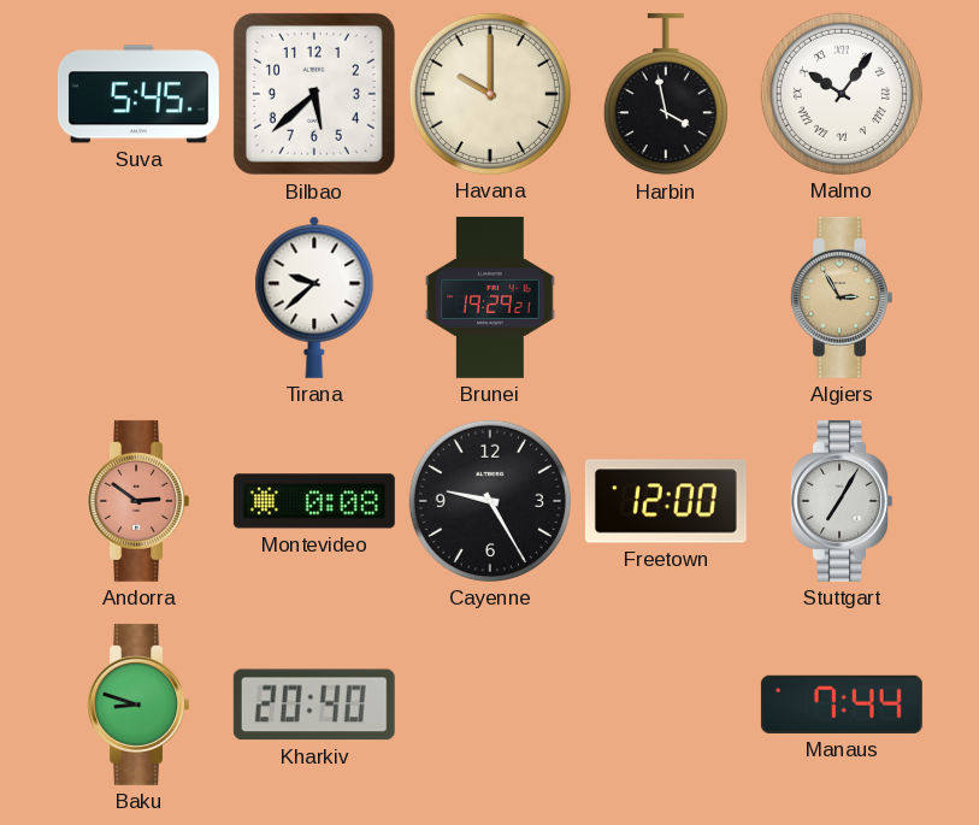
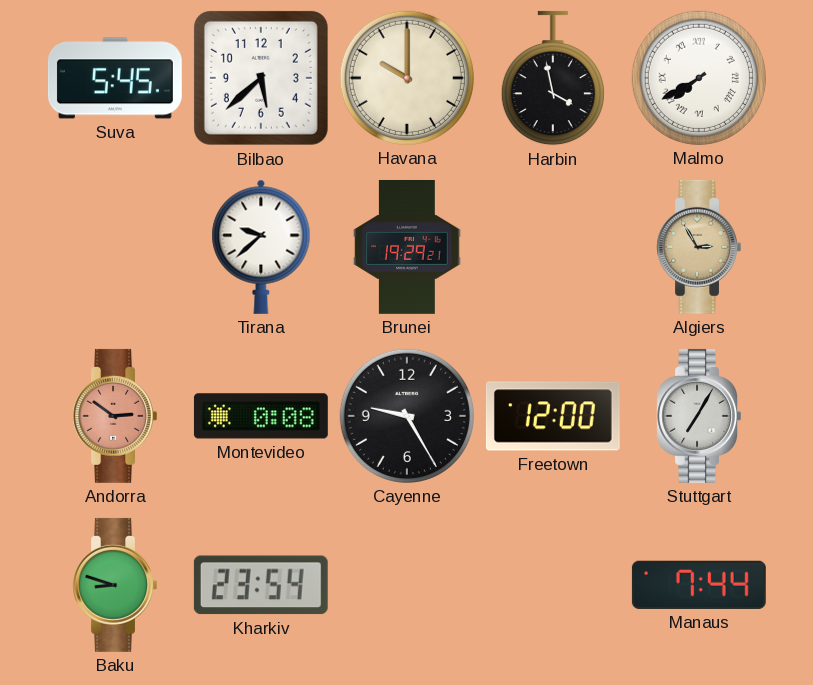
Malmo: 10:06 -> 7:40 (699, 78)
Kharkiv: 20:40 -> 23:54 (261, 585)
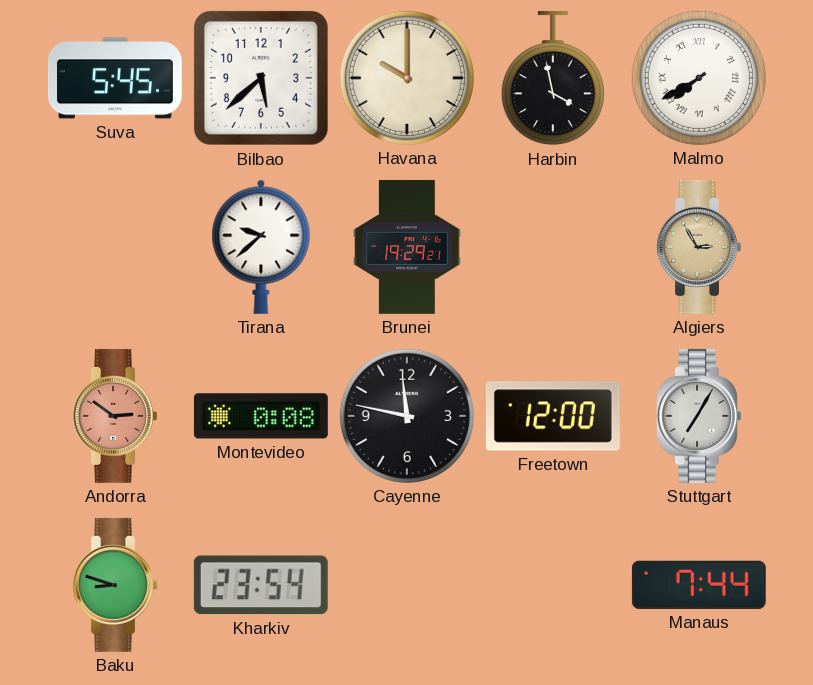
Cayenne: 9:25 -> 11:47 (407, 416)
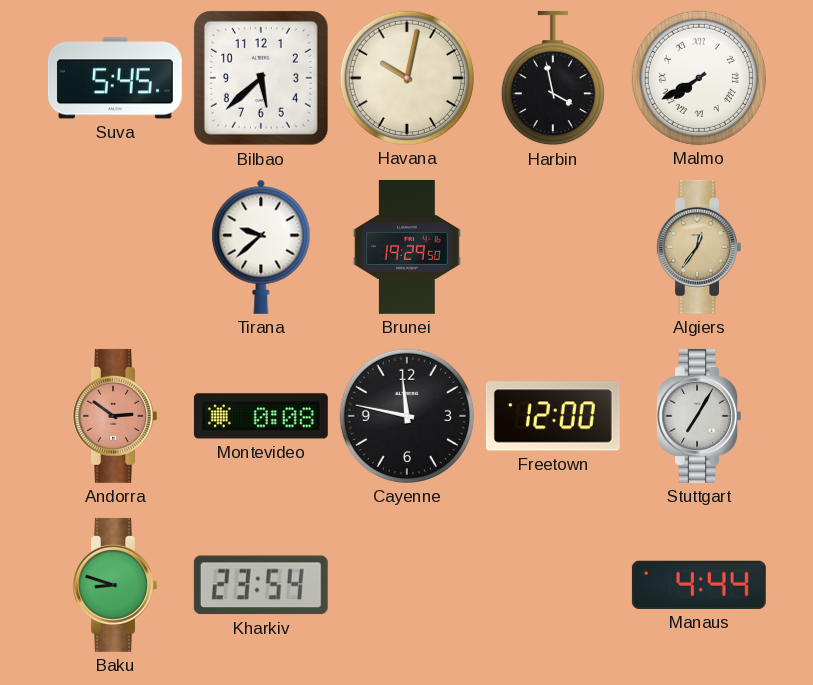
Havana: 10:00 -> 10:02 (407, 78)
Brunei: 19:29:21 -> 19:29:50 (407, 247)
Algiers: 2:55 -> 12:36 (698, 247)
Manaus: 7:44 -> 4:44 (699, 585)
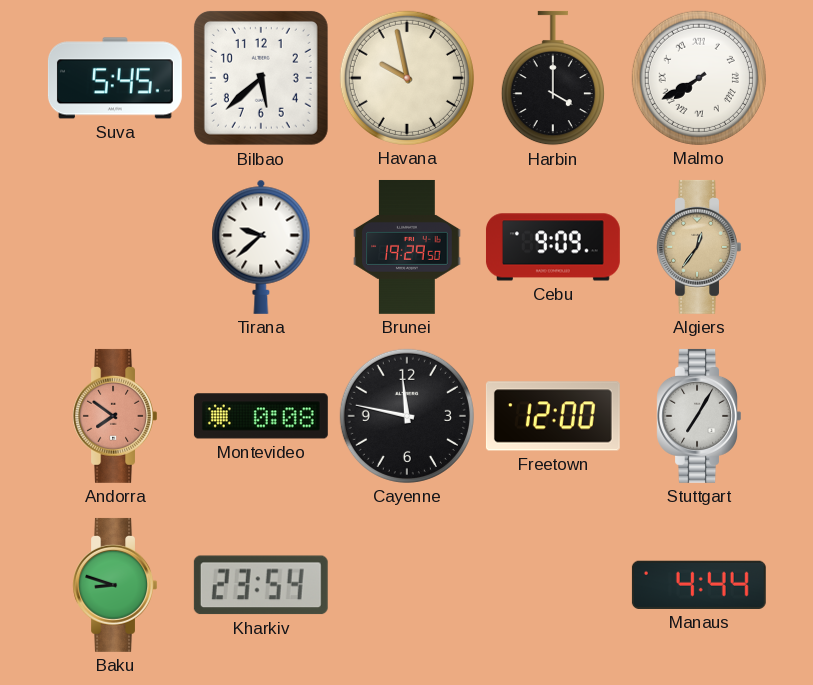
Havana: 10:02 -> 9:58 (407, 78)
Harbin: 3:58 -> 4:00 (553, 78)
Cebu: none -> 9:09 (553, 247)
Andorra: 2:51 -> 7:51 (114, 416)
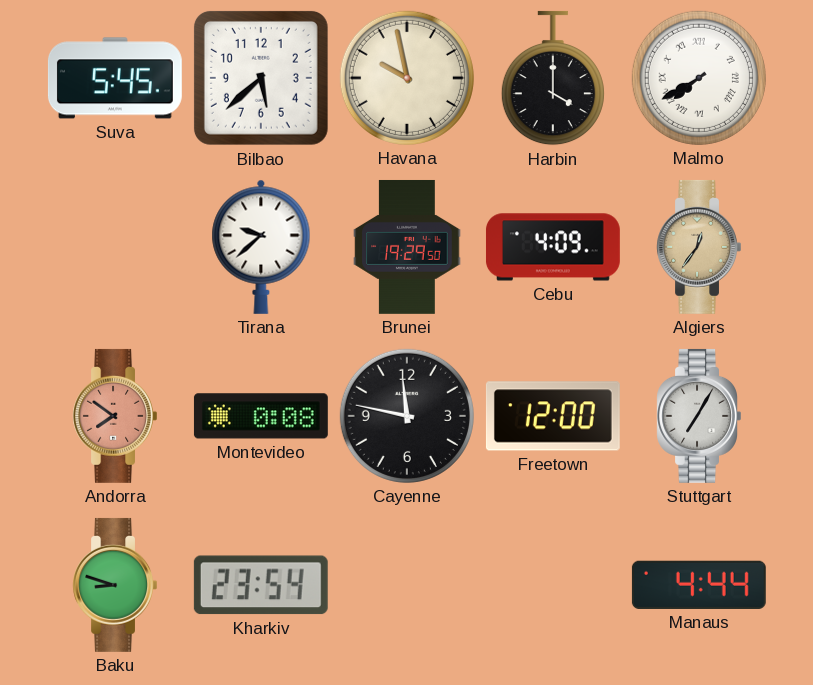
Cebu: 9:09 -> 4:09 (553, 247)
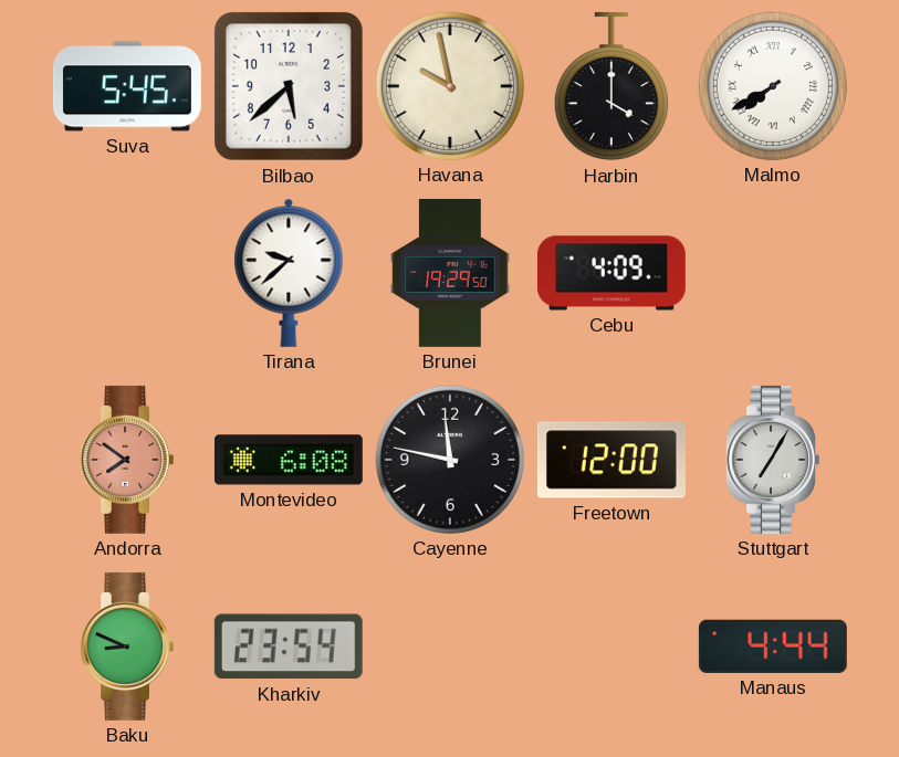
Algiers: 12:36 -> none (698, 247)
Montevideo: 0:08 -> 6:08 (289, 460)
Baku: 8:48 -> 8:49 (126, 646)
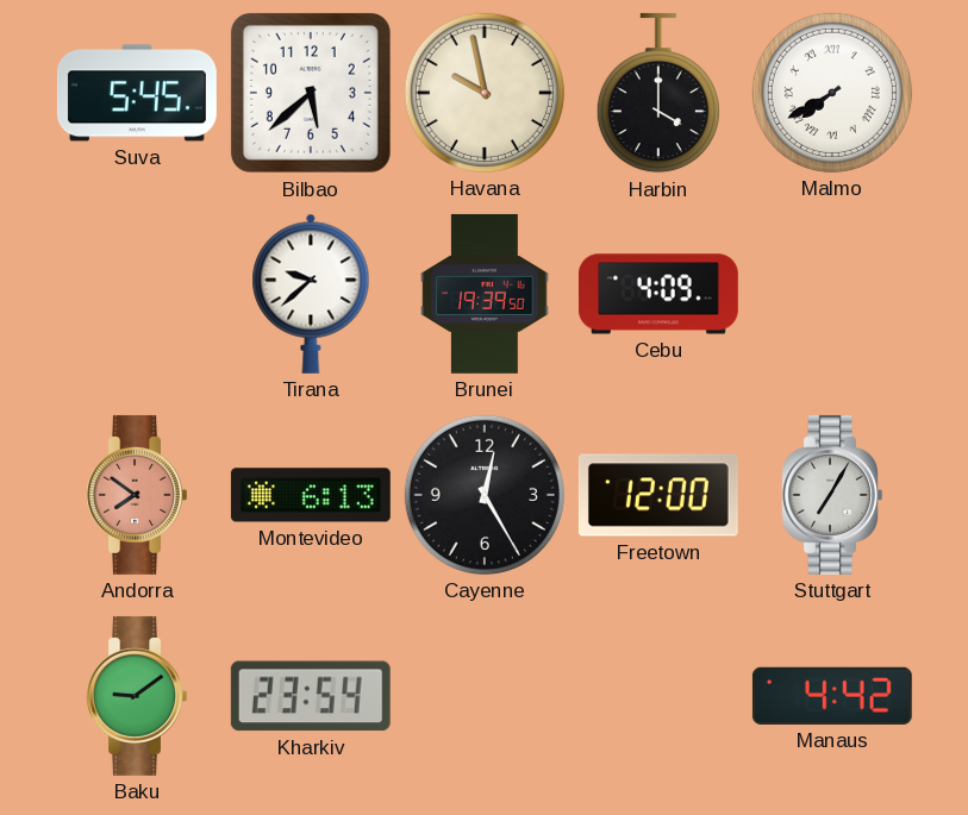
Brunei: 19:29 -> 19:39 (485, 294)
Montevideo: 6:08 -> 6:13 (311, 495)
Cayenne: 11:47 -> 12:25 (485, 495)
Baku: 8:49 -> 9:09 (136, 696)
Manaus: 4:44 -> 4:42 (832, 696)
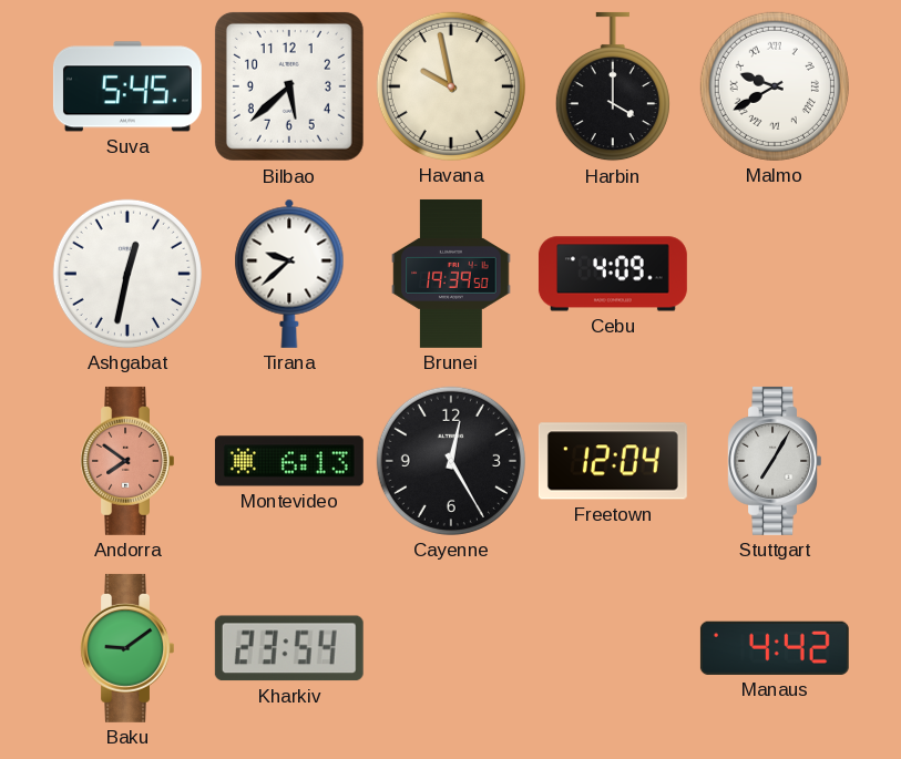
Malmo: 7:40 -> 9:40 (775, 86)
Ashgabat: none -> 12:32 (127, 274)
Freetown: 12:00 -> 12:04 (613, 461)
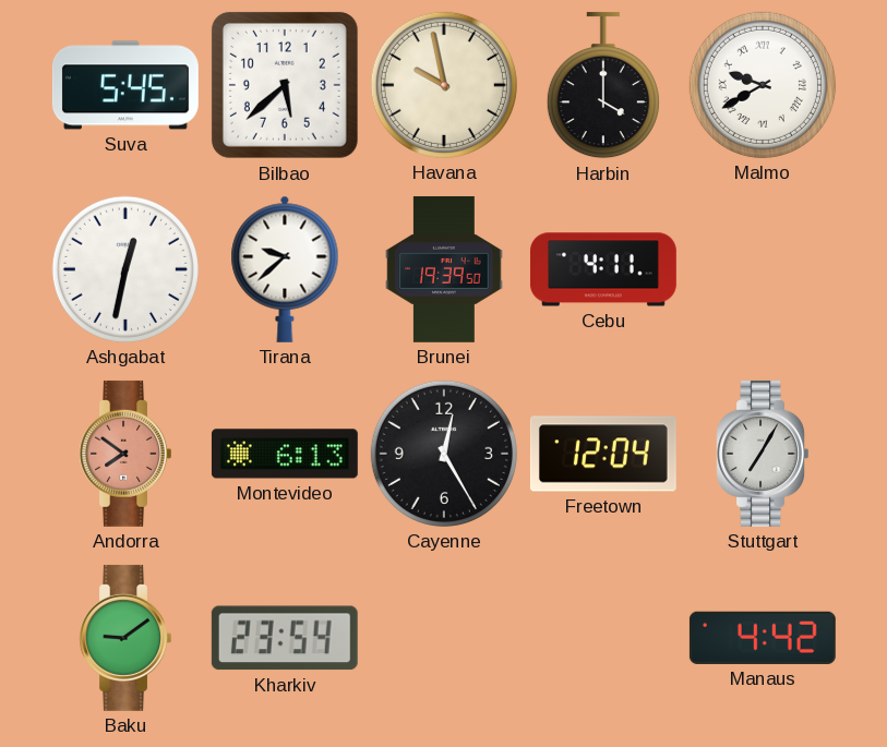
Cebu: 4:09 -> 4:11 (603, 269)
